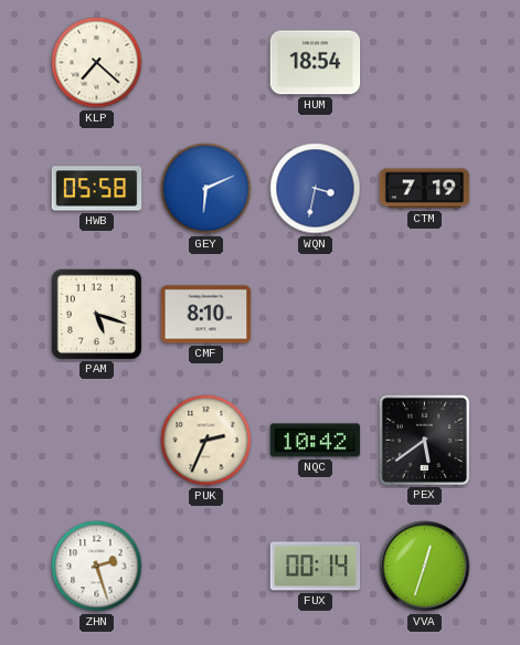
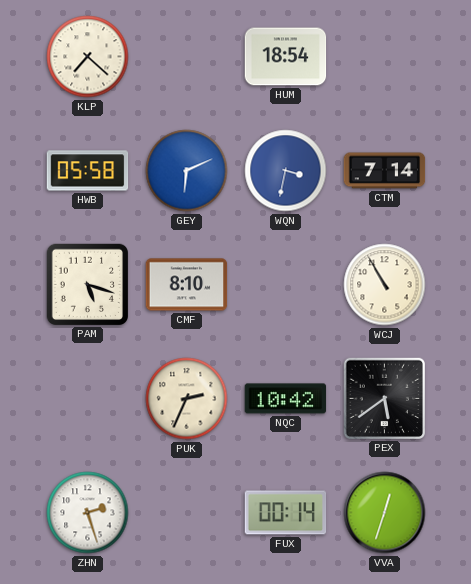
CTM: 7:19 -> 7:14 (385, 171)
WCJ: none -> 10:55 (385, 285)
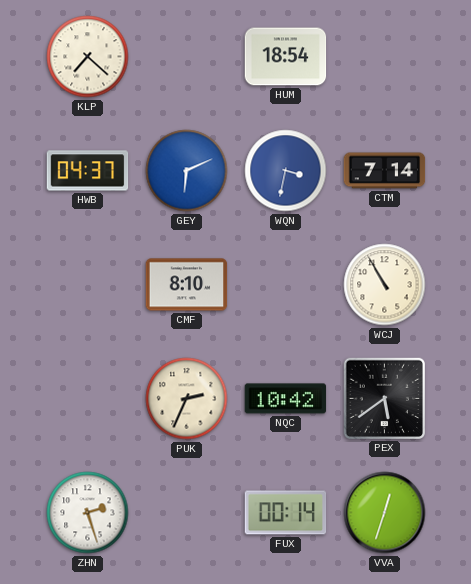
HWB: 05:58 -> 04:37 (88, 171)
PAM: 5:18 -> none (87, 284)
